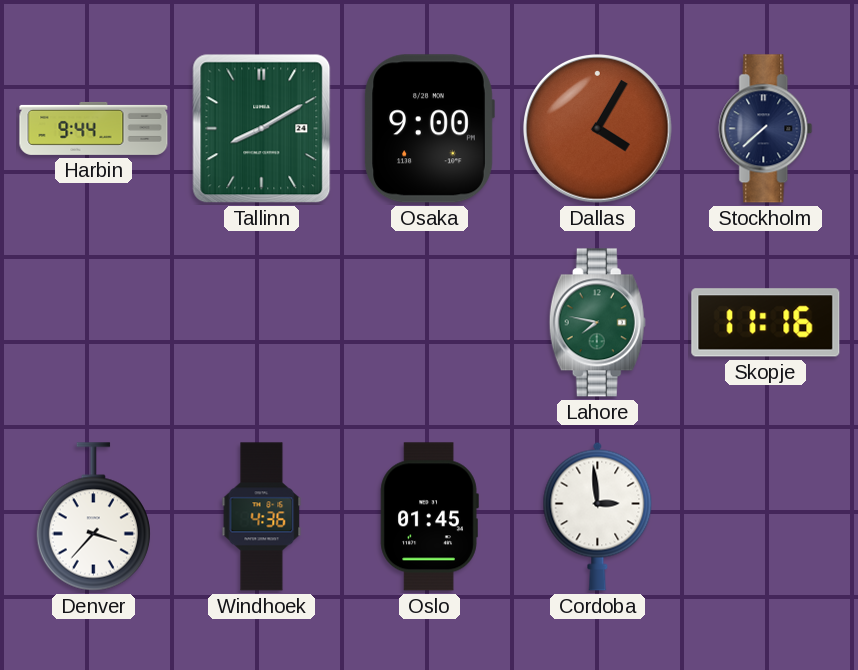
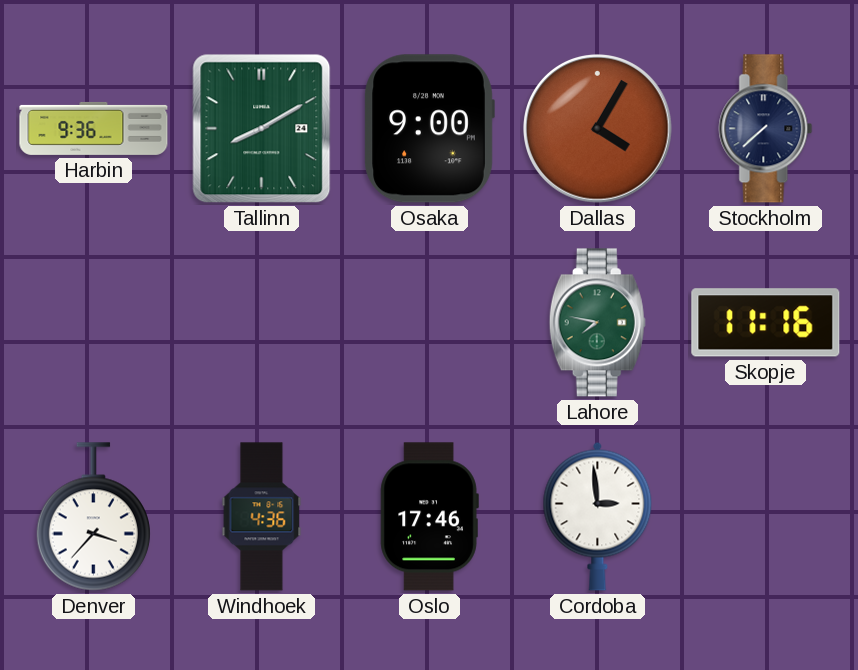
Harbin: 9:44 -> 9:36 (94, 128)
Oslo: 01:45 -> 17:46 (429, 517)
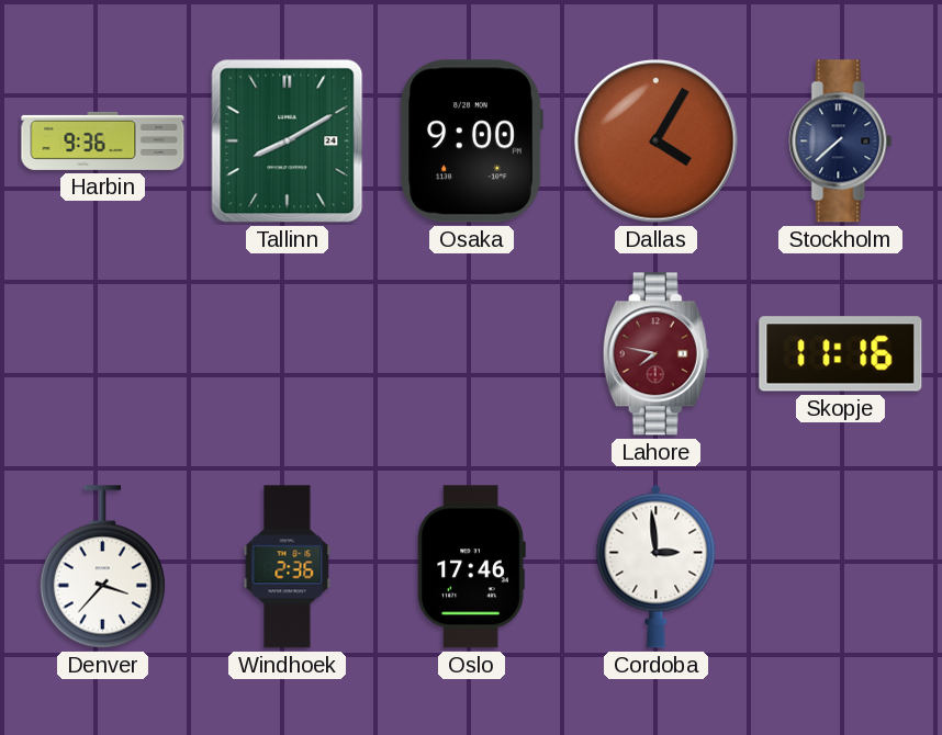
Lahore dial: green -> burgundy (655, 354)
Windhoek: 4:36 -> 2:36 (288, 567)
